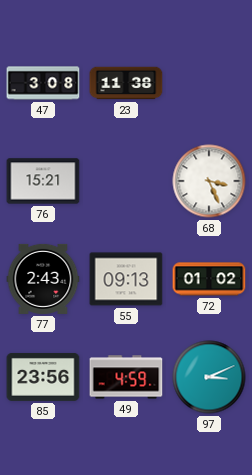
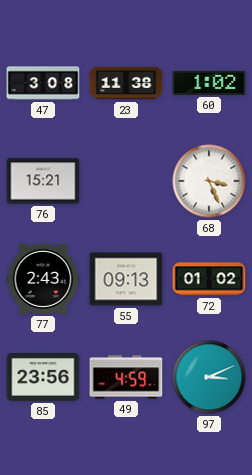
60: none -> 1:02 (209, 83)
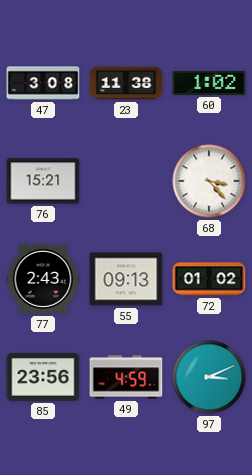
68: 3:26 -> 3:23 (209, 181)
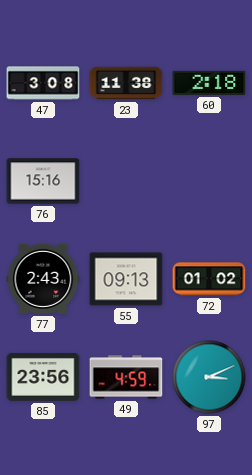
60: 1:02 -> 2:18 (209, 83)
76: 15:21 -> 15:16 (43, 181)
68: 3:23 -> none (209, 181)
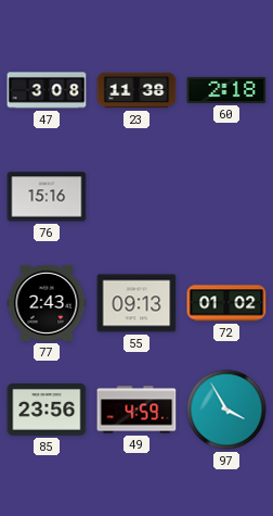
97: 3:11 -> 3:55 (226, 410)
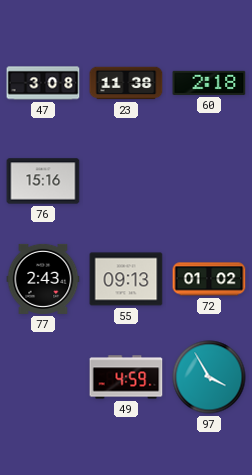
85: 23:56 -> none (47, 410)
